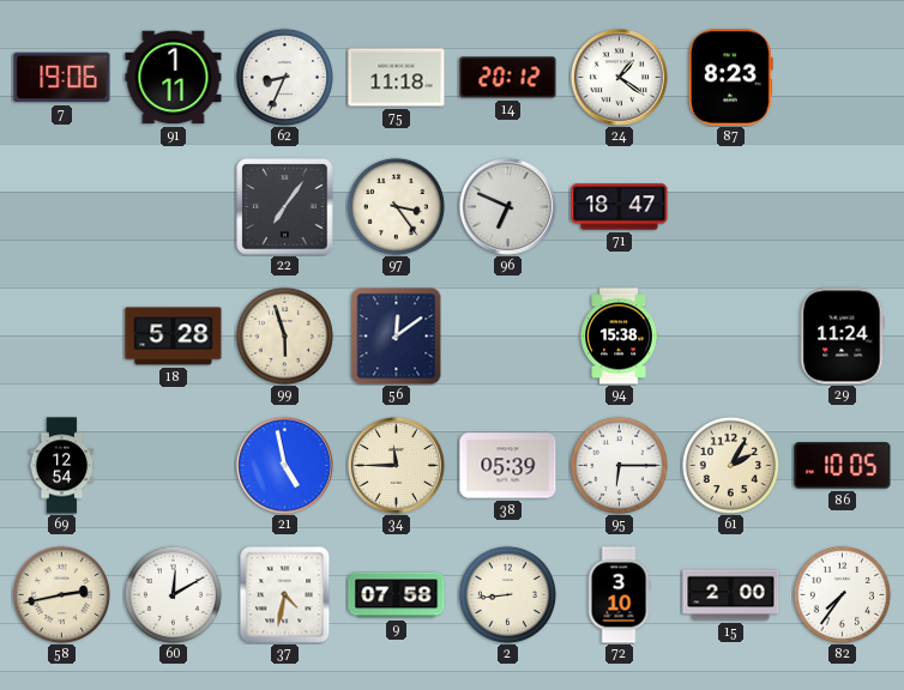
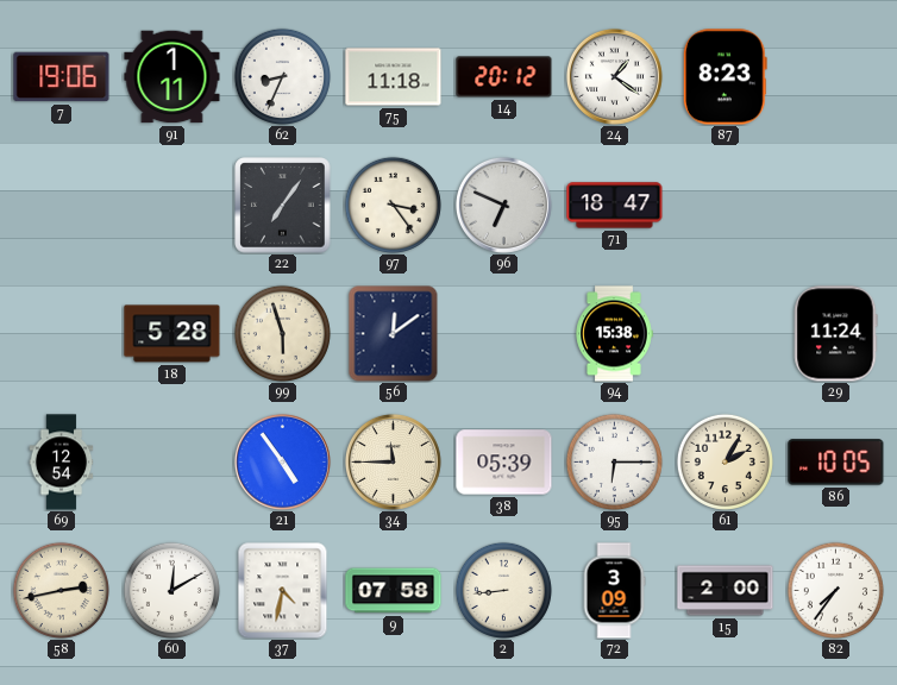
21: 4:58 -> 4:54 (282, 461)
72: 3:10 -> 3:09 (614, 591)
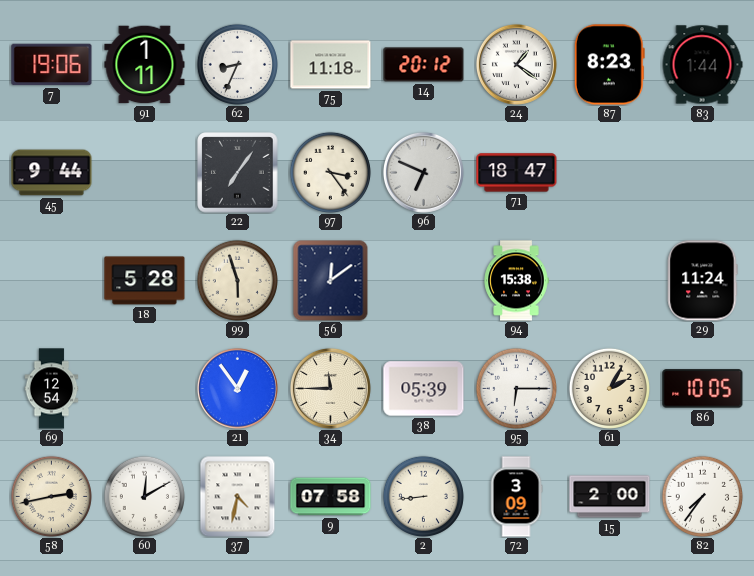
83: none -> 1:44 (702, 65)
45: none -> 9:44 (52, 173)
21: 4:54 -> 12:54 (237, 388)
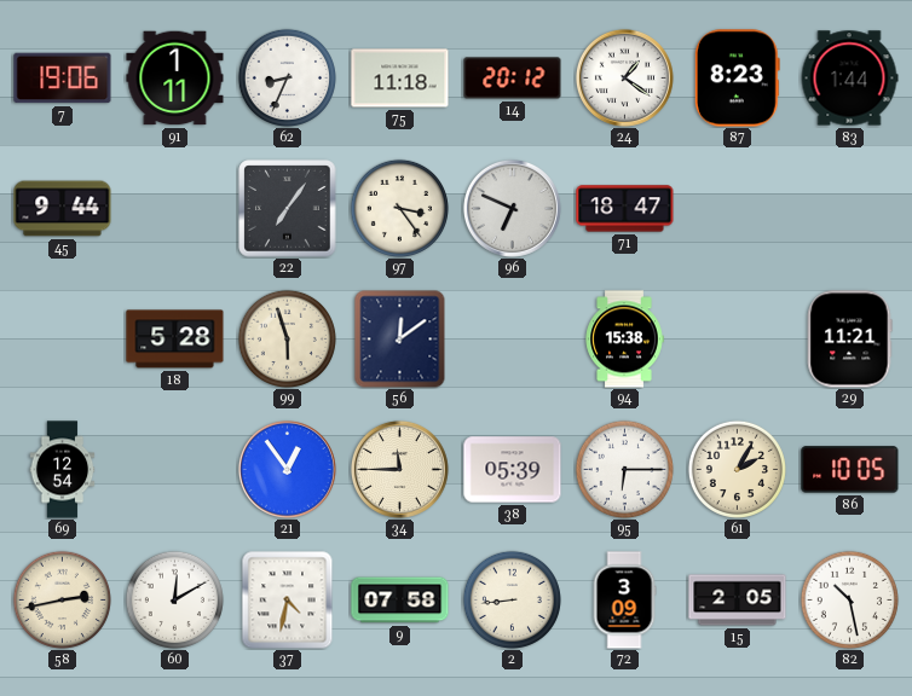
29: 11:24 -> 11:21 (850, 340)
15: 2:00 -> 2:05 (738, 601)
82: 7:36 -> 10:28 (849, 599)
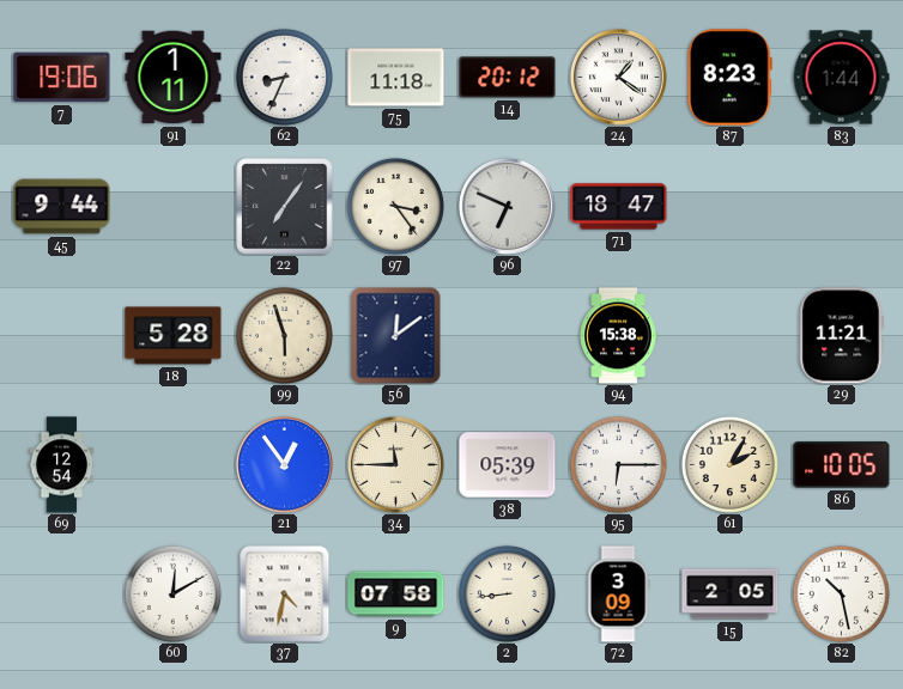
58: 2:43 -> none (62, 599)
